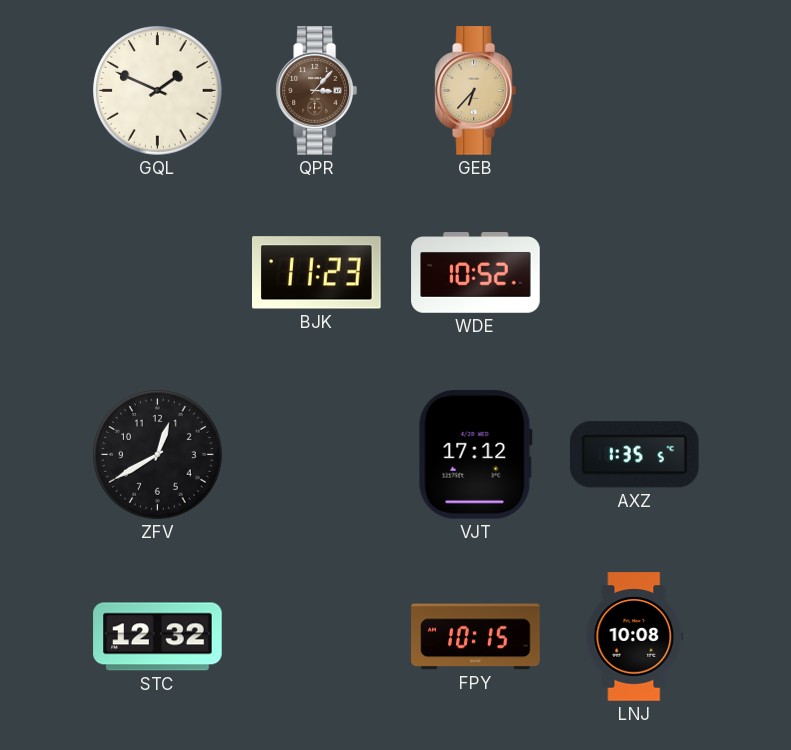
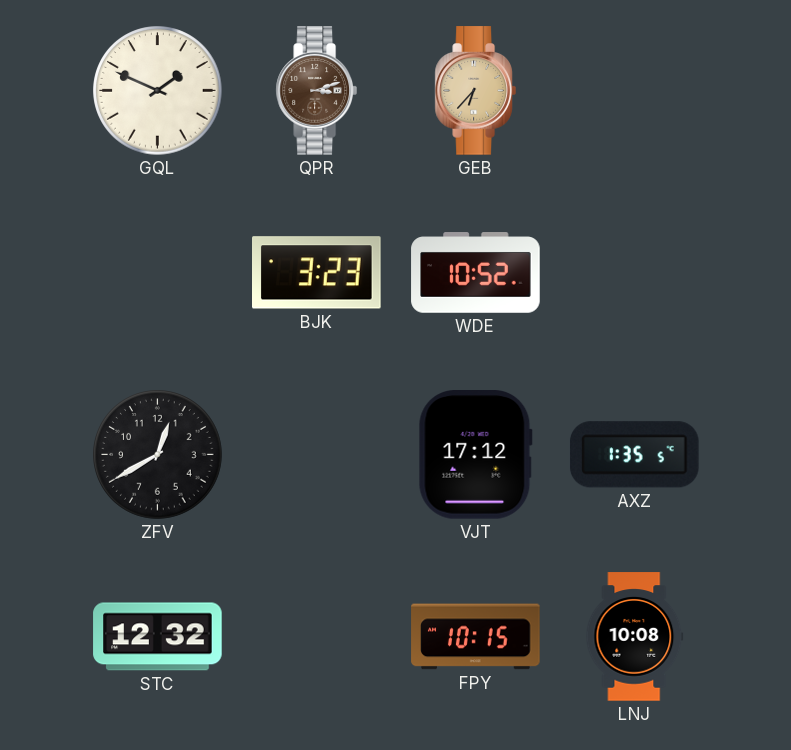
QPR: 3:07 -> 3:12 (316, 91)
BJK: 11:23 -> 3:23 (317, 273)
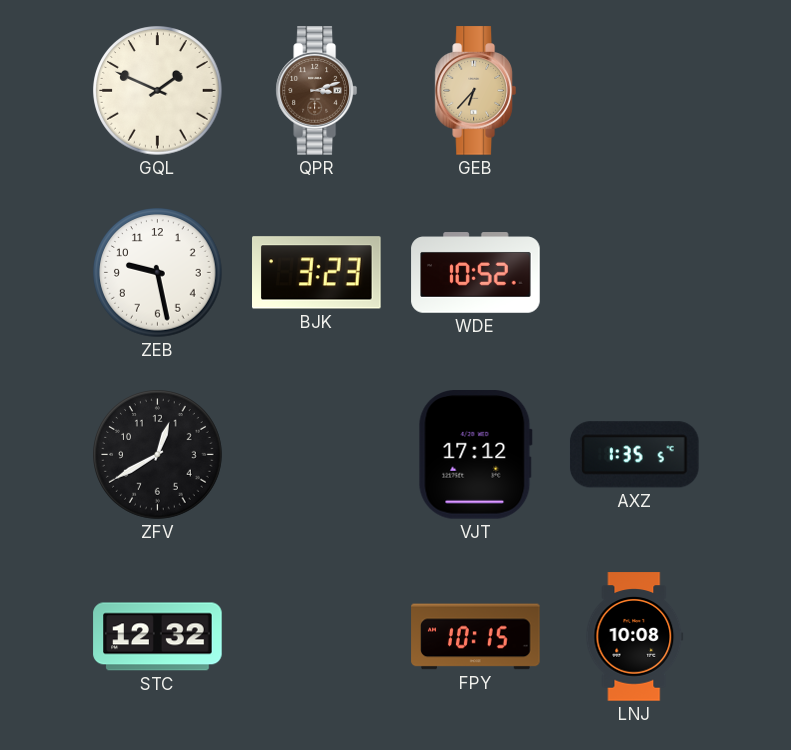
ZEB: none -> 9:28 (158, 273)
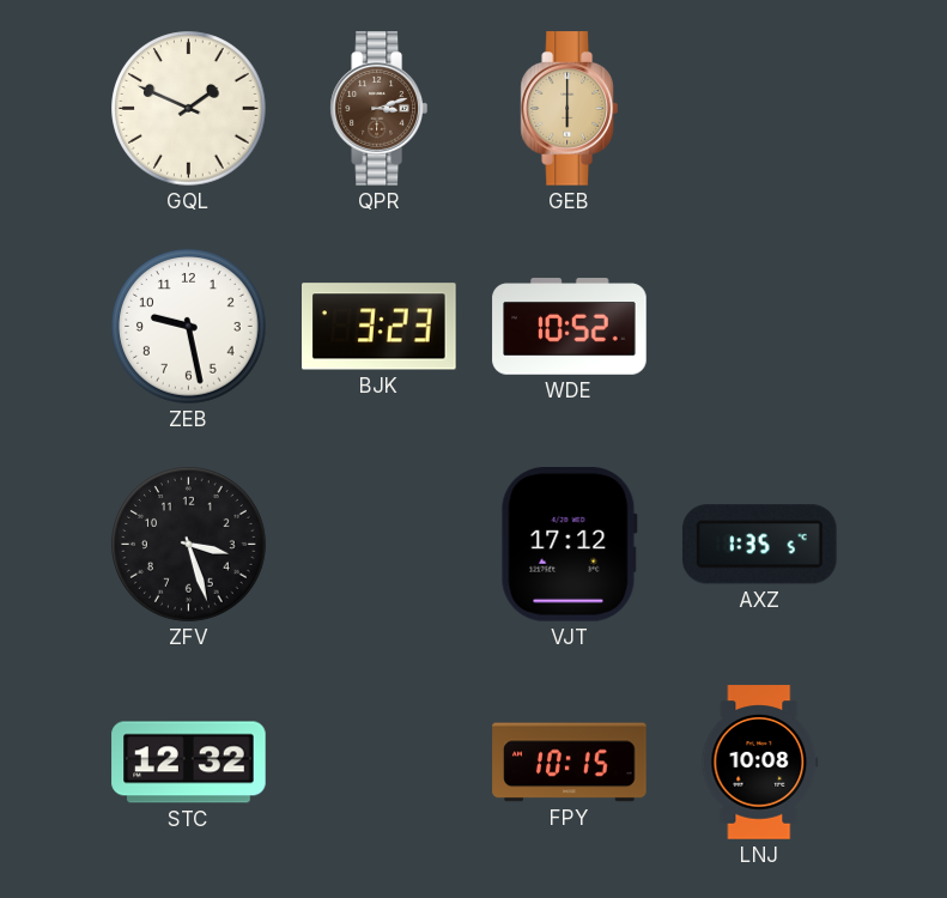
GEB: 6:37 -> 6:00 (569, 109)
ZFV: 12:40 -> 3:27 (189, 545)
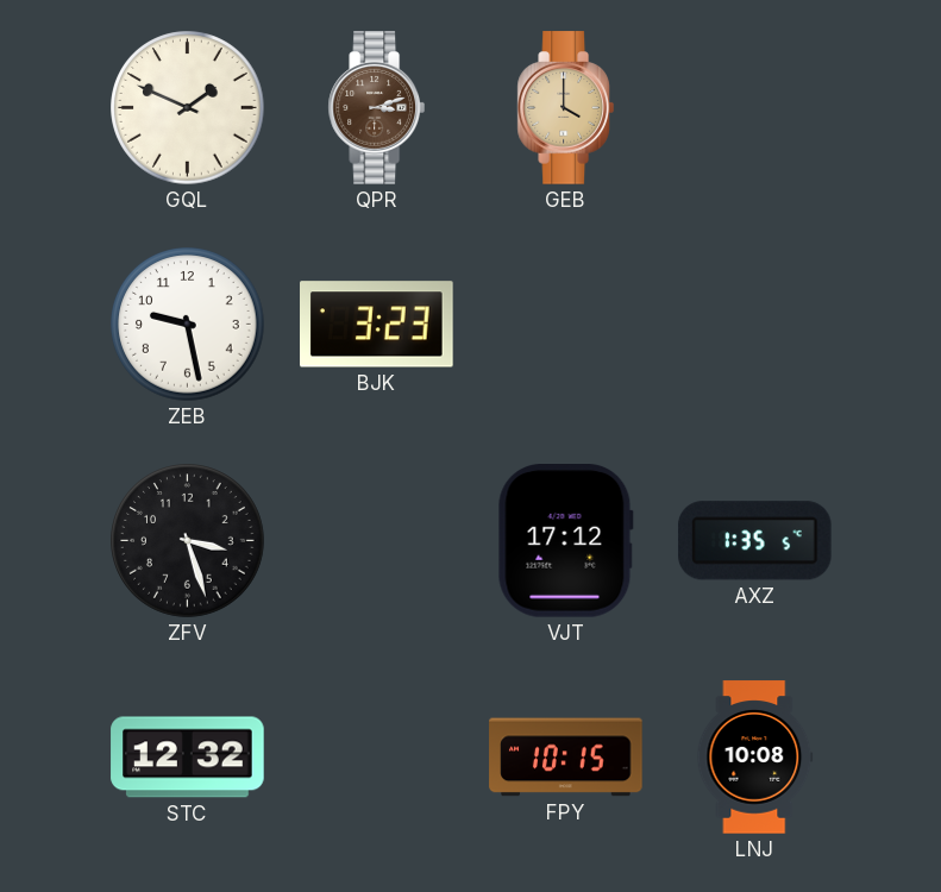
GEB: 6:00 -> 4:00 (565, 108)
WDE: 10:52 -> none (570, 327)
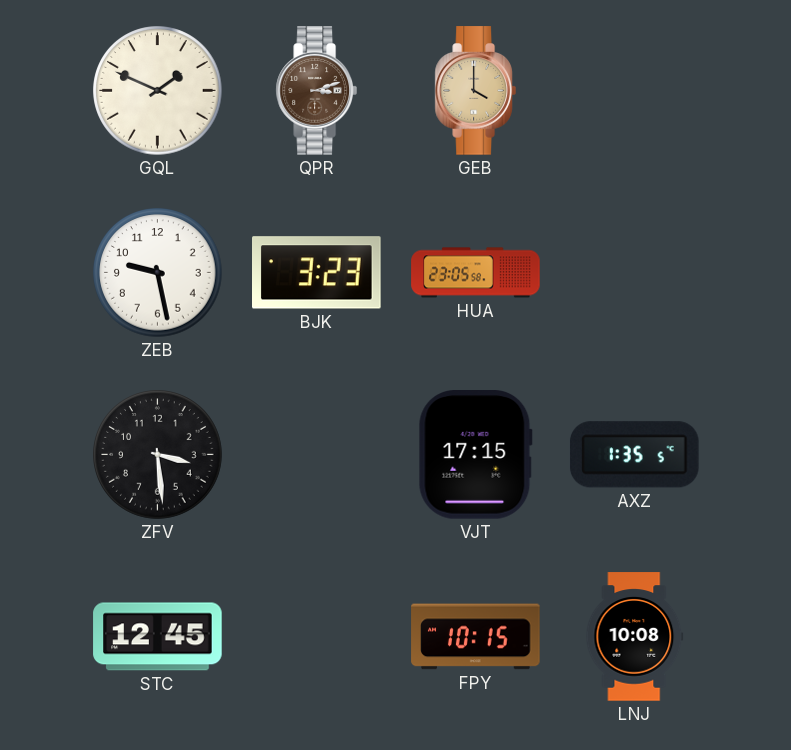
HUA: none -> 23:05 (476, 273)
ZFV: 3:27 -> 3:29 (158, 455)
VJT: 17:12 -> 17:15 (475, 455)
STC: 12:32 -> 12:45 (158, 637)
